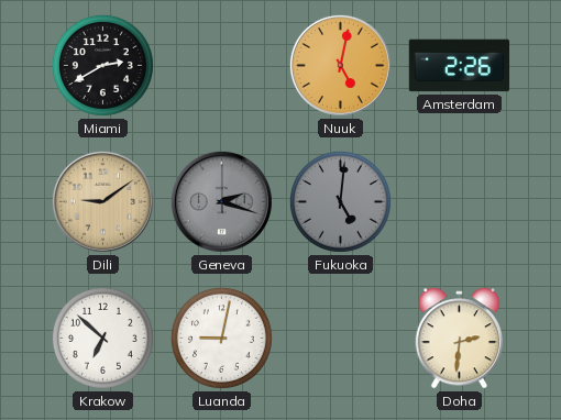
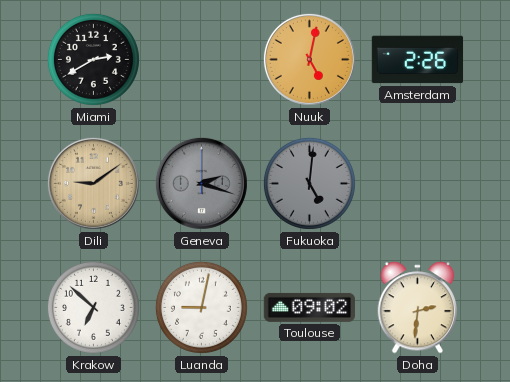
Toulouse: none -> 09:02 (309, 307)
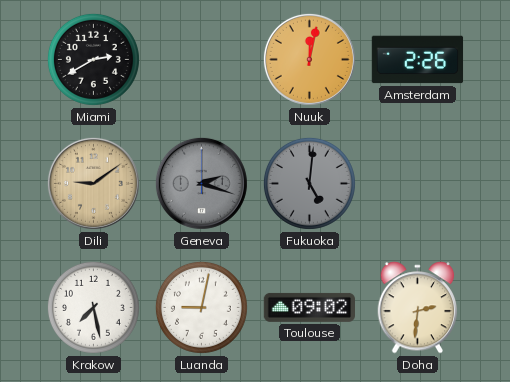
Nuuk: 5:02 -> 12:02 (309, 59)
Krakow: 6:52 -> 7:28 (93, 307)
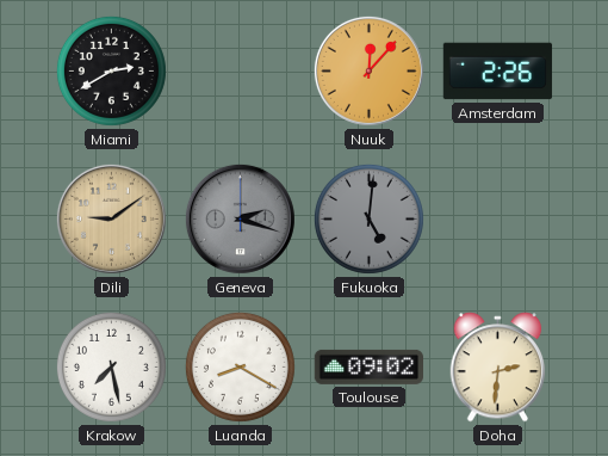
Nuuk: 12:02 -> 12:07 (368, 70)
Luanda: 9:02 -> 8:20 (240, 366)
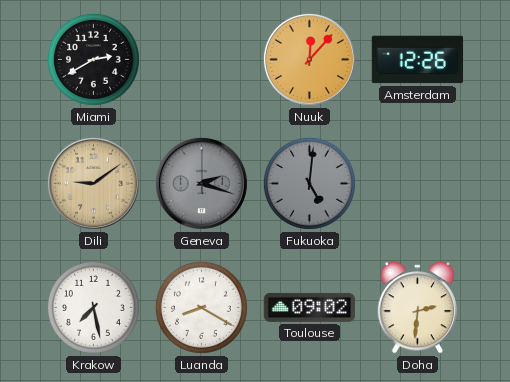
Amsterdam: 2:26 -> 12:26 (418, 60)
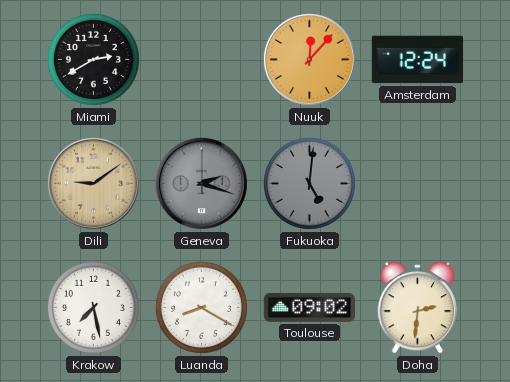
Amsterdam: 12:26 -> 12:24 (418, 60)
